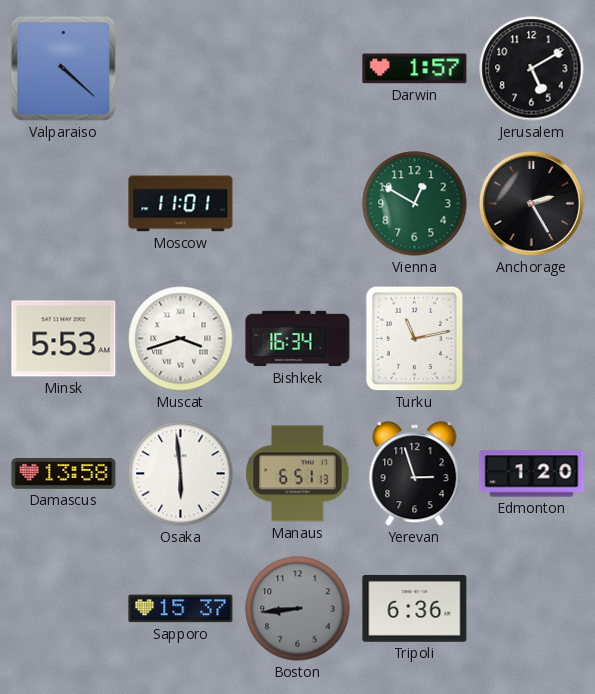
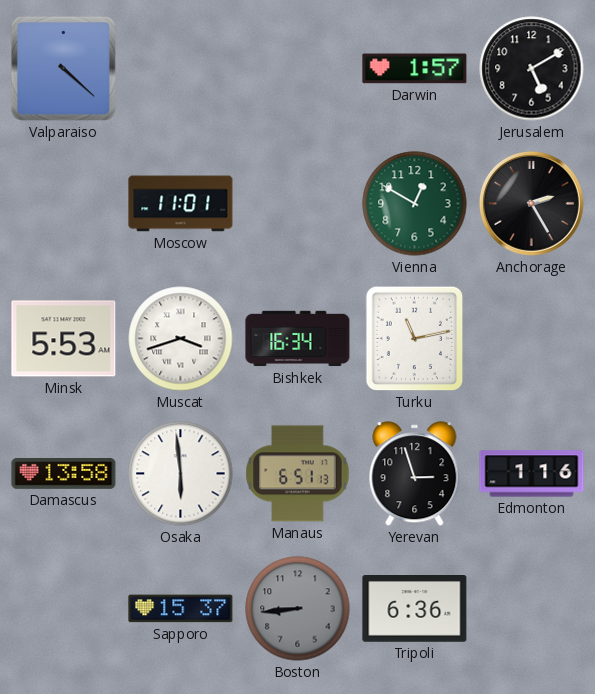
Edmonton: 1:20 -> 1:16 (532, 474)
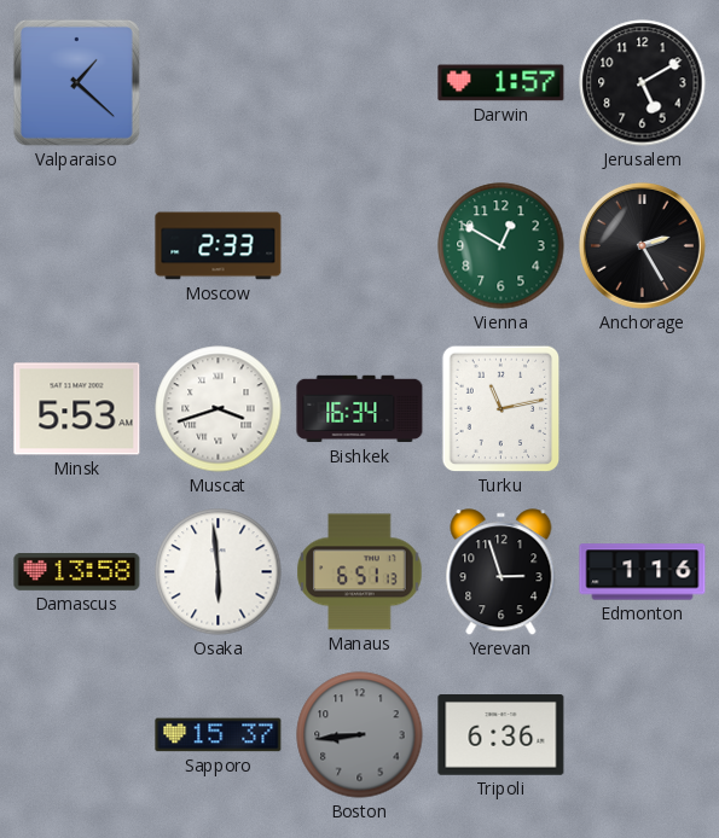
Valparaiso: 4:22 -> 1:22 (76, 82)
Moscow: 11:01 -> 2:33 (219, 246)
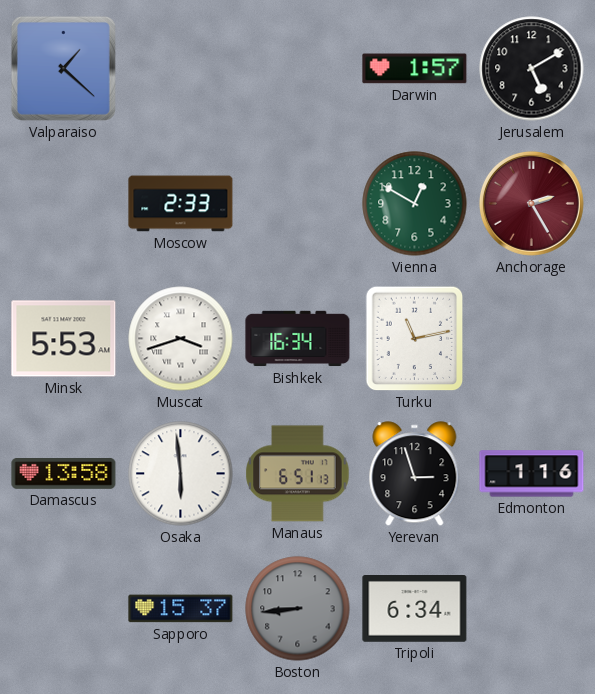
Anchorage dial: black -> burgundy (531, 203)
Tripoli: 6:36 -> 6:34 (415, 609)
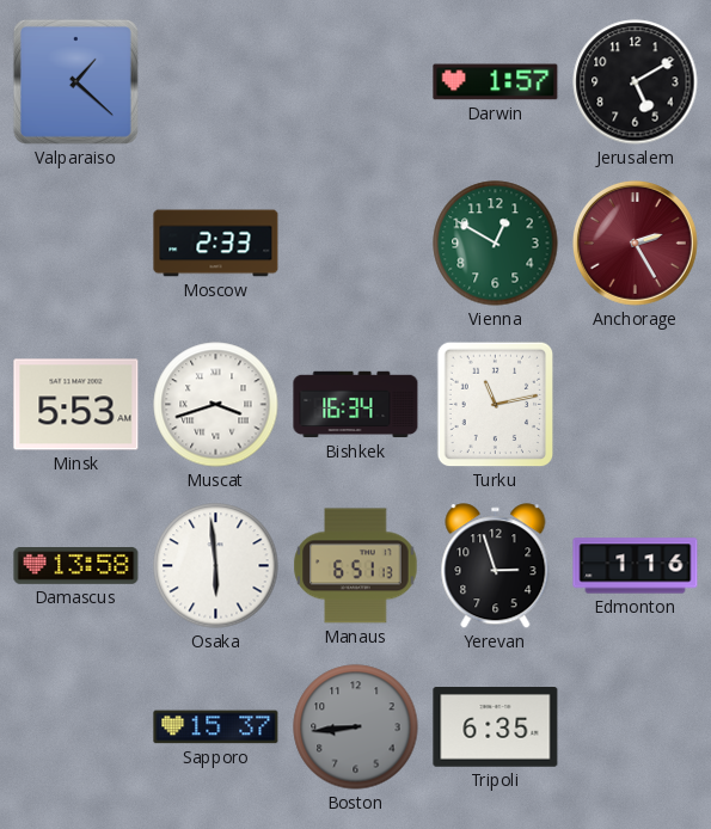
Tripoli: 6:34 -> 6:35 (496, 727)
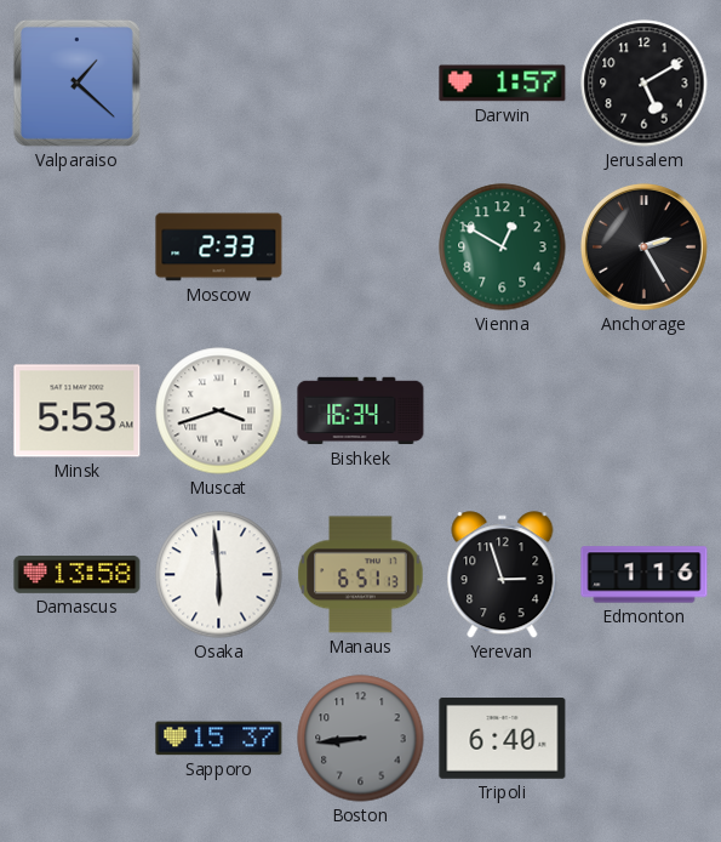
Anchorage dial: burgundy -> black (643, 246)
Turku: 11:13 -> none (496, 405)
Tripoli: 6:35 -> 6:40 (503, 739)
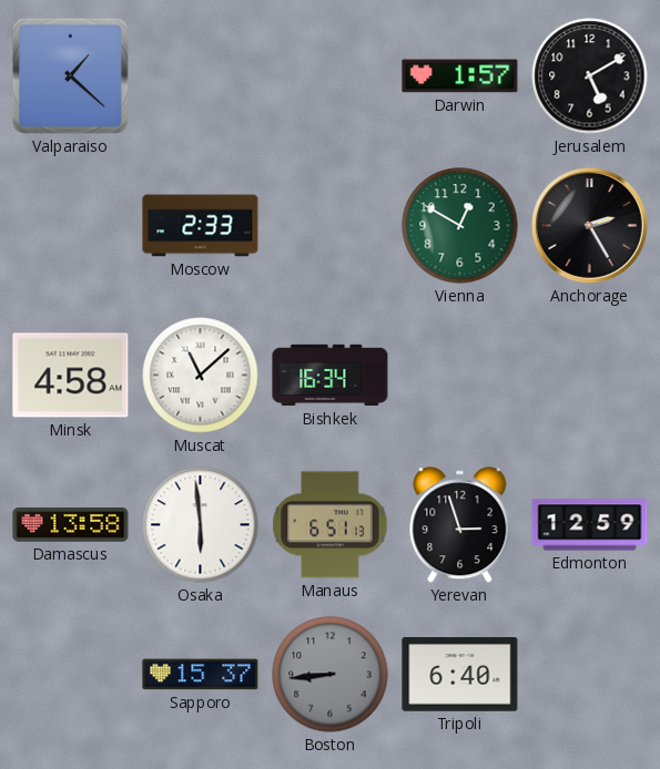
Minsk: 5:53 -> 4:58 (71, 376)
Muscat: 3:42 -> 11:08 (201, 376)
Edmonton: 1:16 -> 12:59 (590, 525)
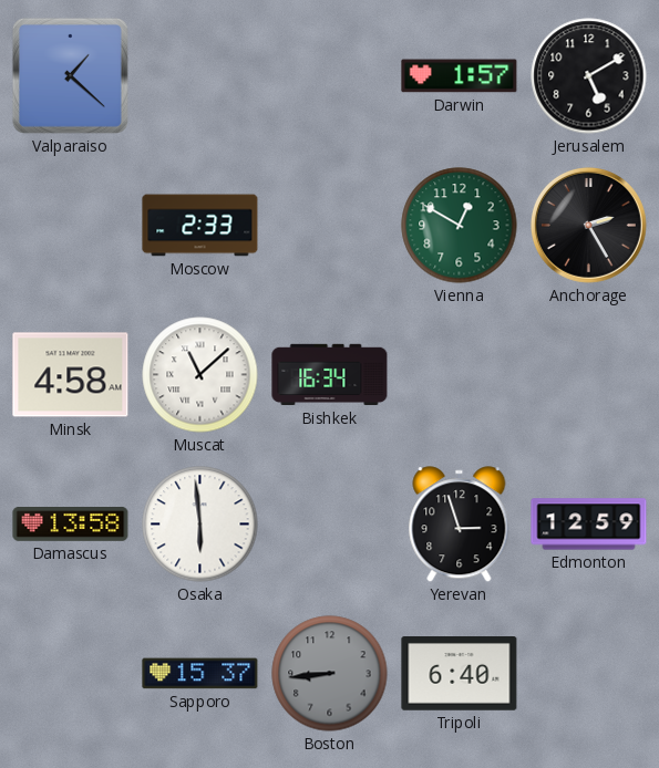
Manaus: 6:51 -> none (331, 525)
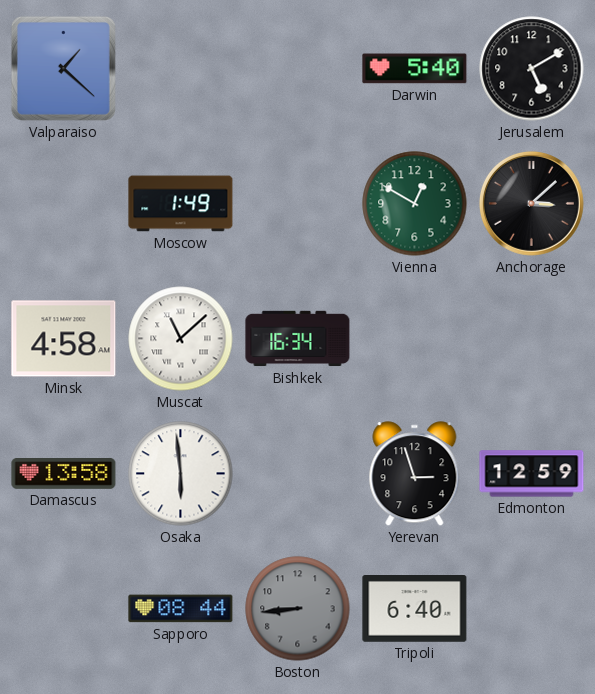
Darwin: 1:57 -> 5:40 (415, 69)
Moscow: 2:33 -> 1:49 (181, 204)
Anchorage: 2:25 -> 3:08 (531, 203)
Sapporo: 15:37 -> 08:44 (181, 609)
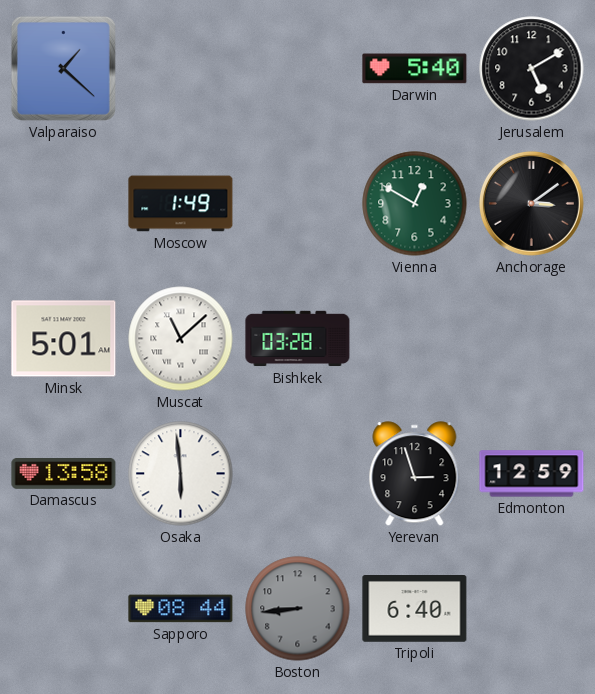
Anchorage: 3:08 -> 3:09 (531, 203)
Minsk: 4:58 -> 5:01 (64, 339)
Bishkek: 16:34 -> 03:28 (298, 339)
